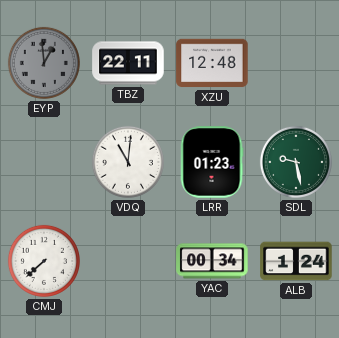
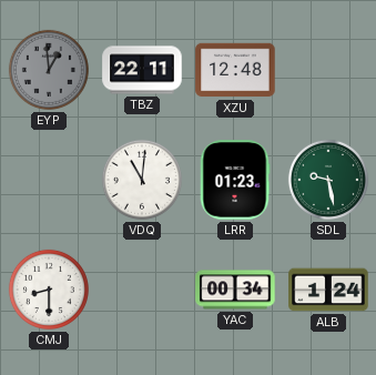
CMJ: 7:38 -> 8:30 (49, 290)
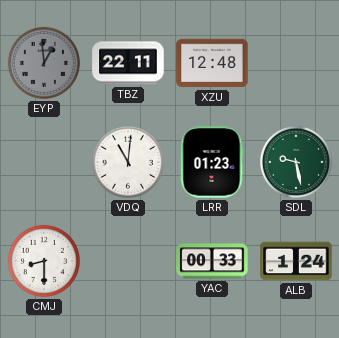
YAC: 00:34 -> 00:33 (212, 261)
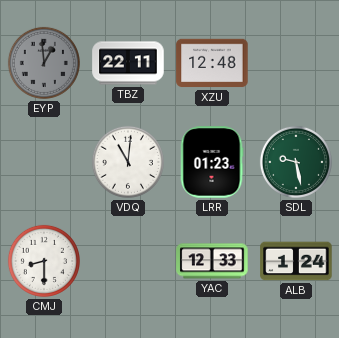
YAC: 00:33 -> 12:33 (212, 261)
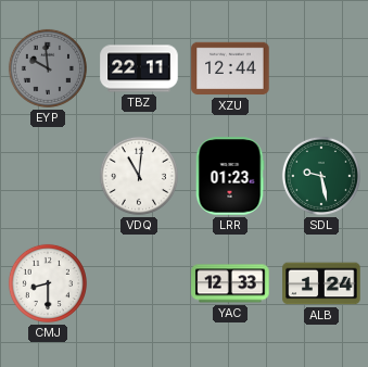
EYP: 12:59 -> 9:59 (48, 68)
XZU: 12:48 -> 12:44 (230, 68)
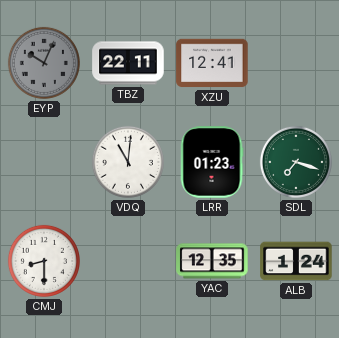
EYP: 9:59 -> 10:04 (44, 63)
XZU: 12:44 -> 12:41 (212, 63)
SDL: 9:28 -> 7:18 (296, 162)
YAC: 12:33 -> 12:35 (212, 261)
